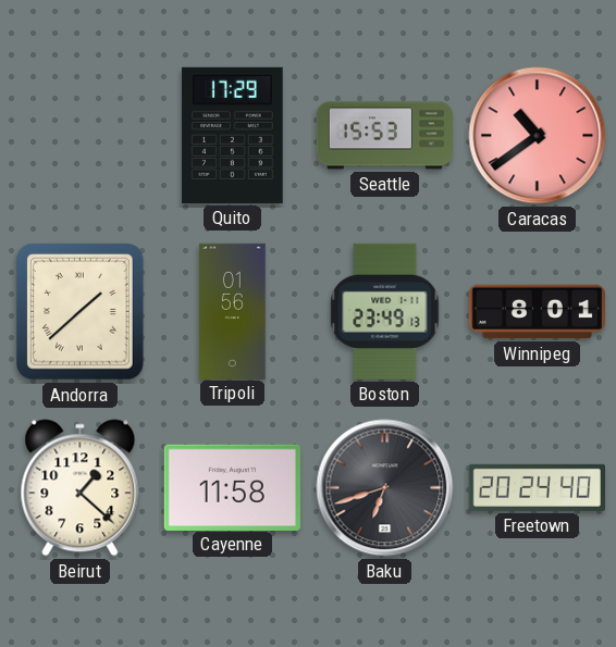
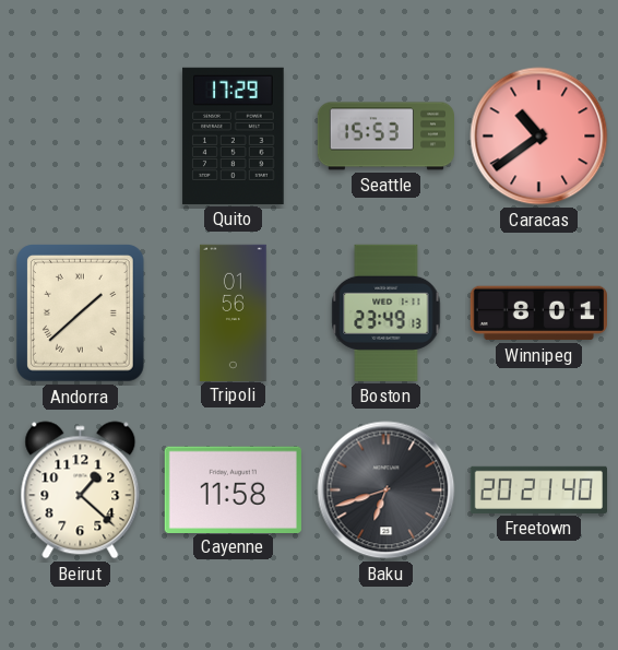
Freetown: 20:24 -> 20:21 (538, 489)
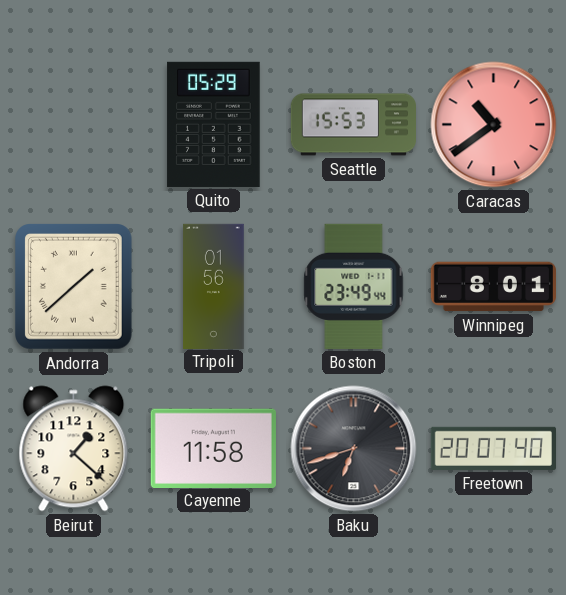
Quito: 17:29 -> 05:29 (214, 124)
Boston: 23:49:13 -> 23:49:44 (354, 286)
Freetown: 20:21 -> 20:07 (493, 448)
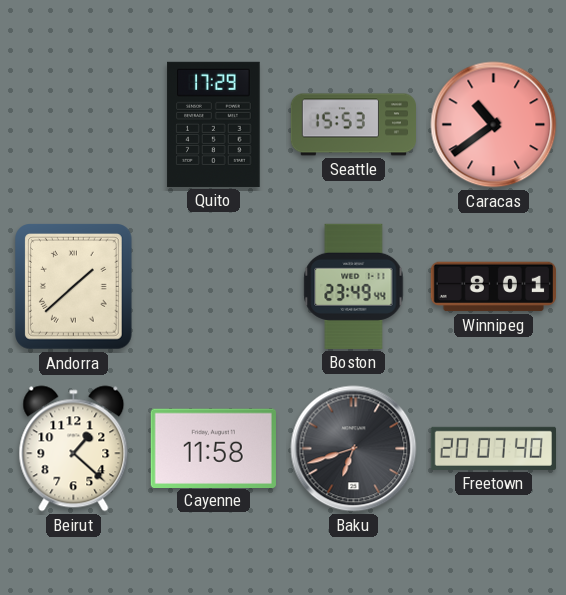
Quito: 05:29 -> 17:29 (214, 124)
Tripoli: 01:56 -> none (214, 286)
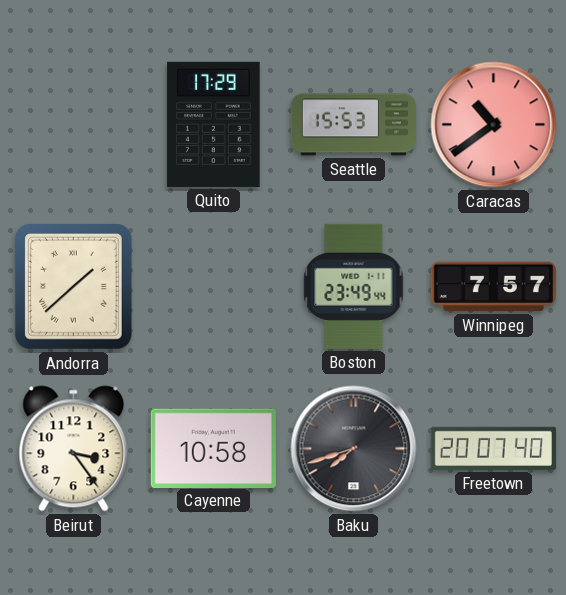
Winnipeg: 8:01 -> 7:57 (493, 287)
Beirut: 1:22 -> 3:24 (74, 449)
Cayenne: 11:58 -> 10:58 (213, 448)
Baku: 6:42 -> 7:42 (354, 449)
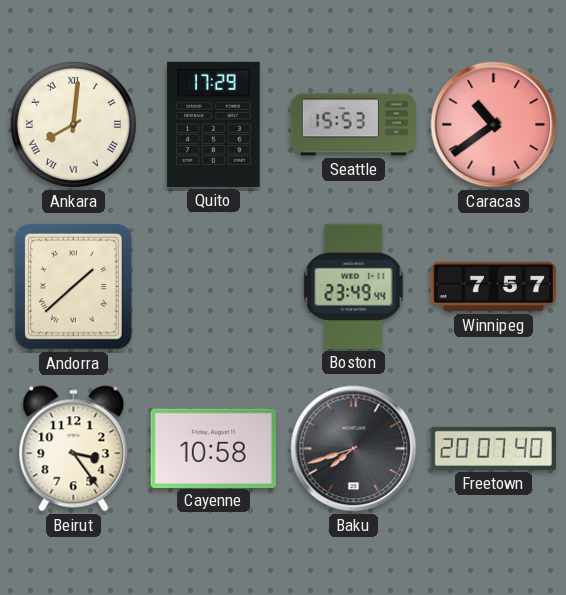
Ankara: none -> 8:01 (73, 124)
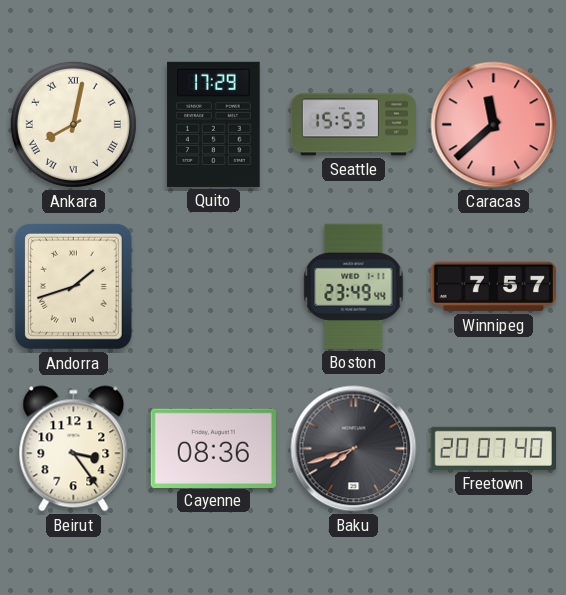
Ankara: 8:01 -> 8:02 (73, 124)
Caracas: 10:39 -> 11:38 (494, 125)
Andorra: 1:38 -> 1:42 (74, 287)
Cayenne: 10:58 -> 08:36 (213, 448)
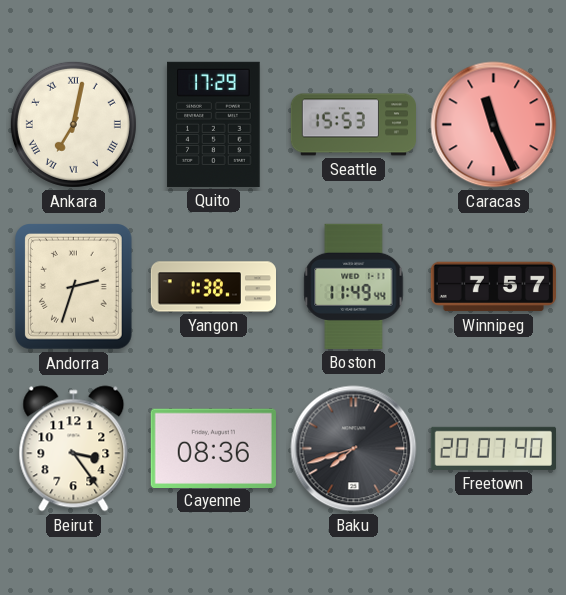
Ankara: 8:02 -> 7:02 (73, 124)
Caracas: 11:38 -> 11:26 (494, 125)
Andorra: 1:42 -> 2:33 (74, 287)
Yangon: none -> 1:38 (213, 287)
Boston: 23:49 -> 11:49 (354, 286)
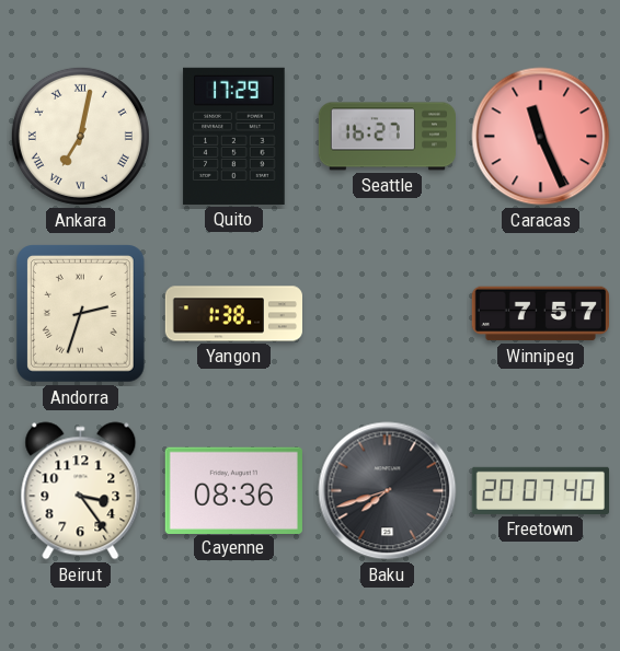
Seattle: 15:53 -> 16:27 (387, 137)
Boston: 11:49 -> none (354, 286)
